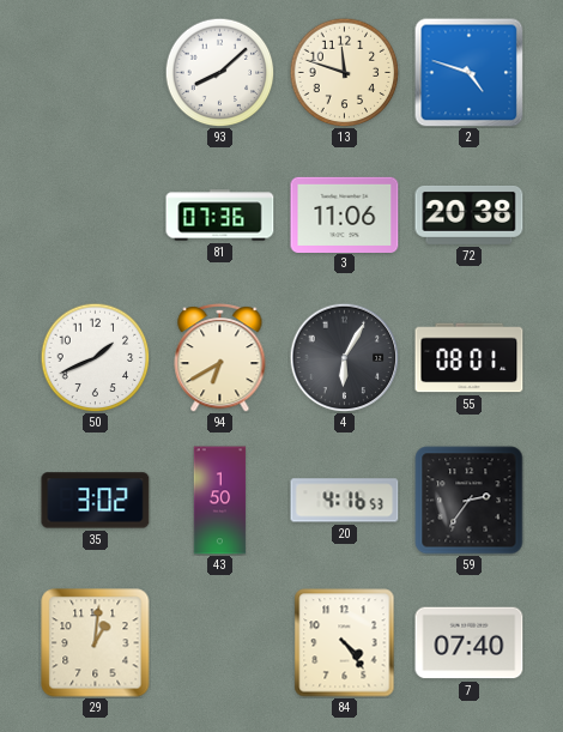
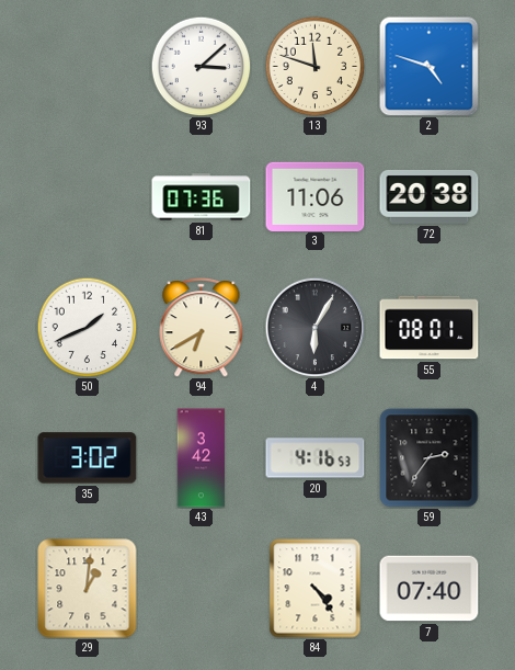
93: 8:08 -> 3:08 (201, 66)
43: 1:50 -> 3:42 (202, 458)
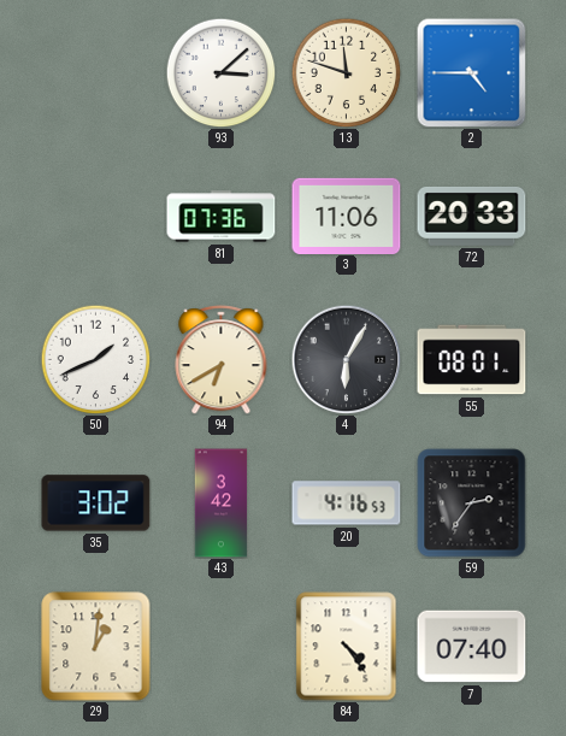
2: 4:48 -> 4:45 (471, 72)
72: 20:38 -> 20:33 (472, 216)
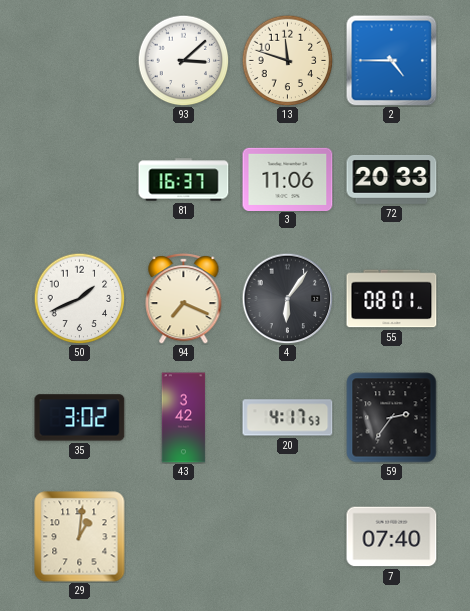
81: 07:36 -> 16:37 (184, 180)
94: 6:40 -> 7:19 (184, 299)
4: 6:05 -> 6:06 (287, 298)
20: 4:16 -> 4:17 (288, 418)
84: 4:24 -> none (347, 647)
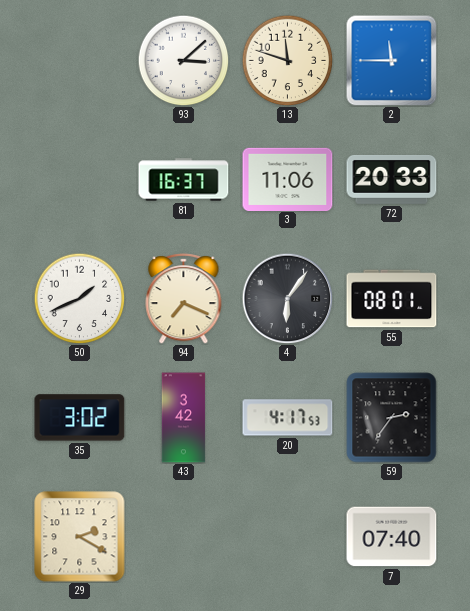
2: 4:45 -> 11:45 (391, 60)
29: 1:01 -> 2:20 (80, 537)
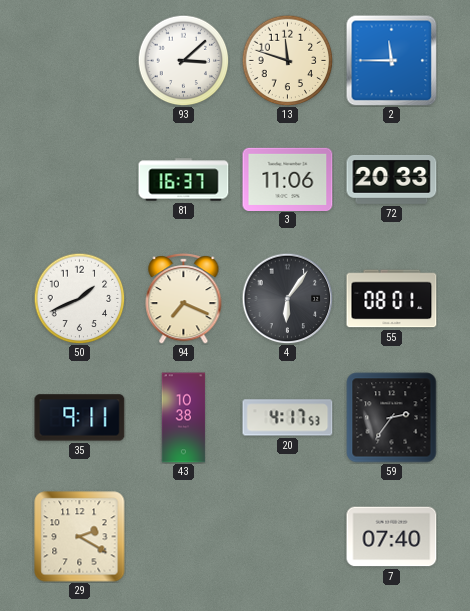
35: 3:02 -> 9:11 (80, 418)
43: 3:42 -> 10:38 (184, 418)
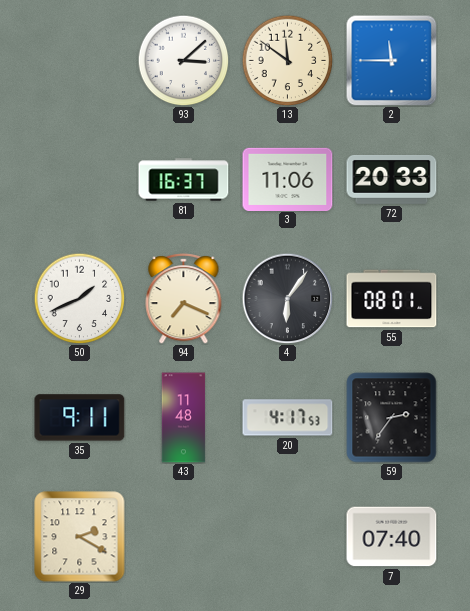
13: 11:48 -> 11:51 (287, 60)
43: 10:38 -> 11:48 (184, 418)
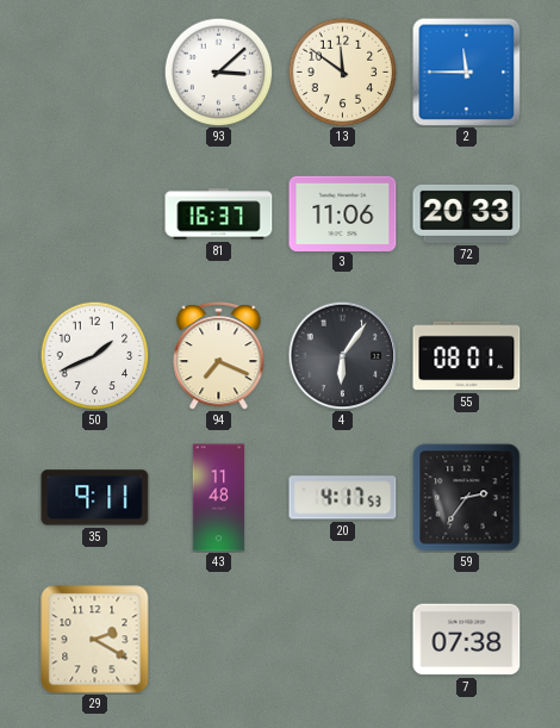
7: 07:40 -> 07:38 (467, 640)
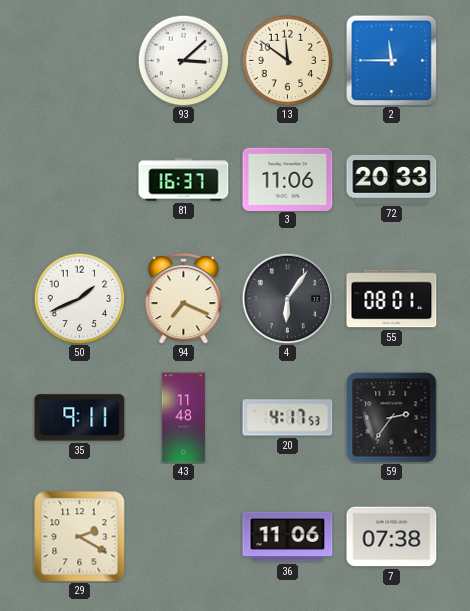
36: none -> 11:06 (288, 537)
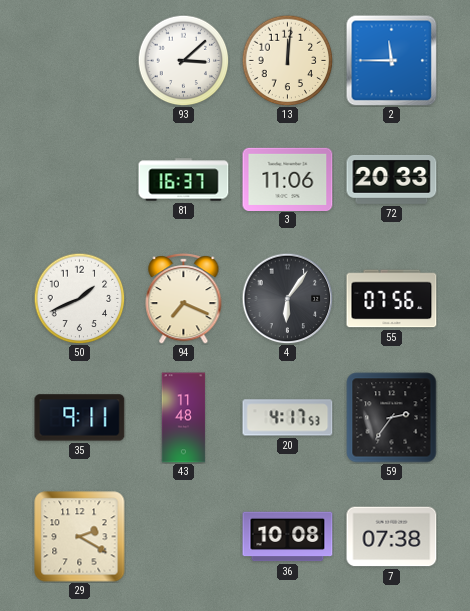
13: 11:51 -> 12:01 (287, 60)
55: 08:01 -> 07:56 (392, 299)
36: 11:06 -> 10:08 (288, 537)
